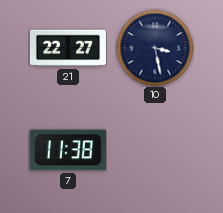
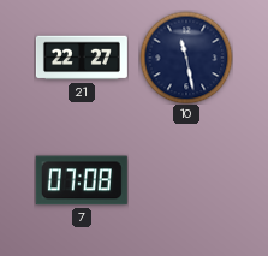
10: 3:28 -> 11:28 (186, 58)
7: 11:38 -> 07:08 (82, 180)
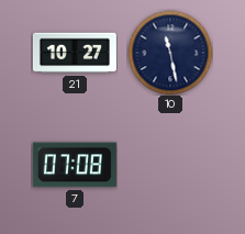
21: 22:27 -> 10:27 (75, 53)
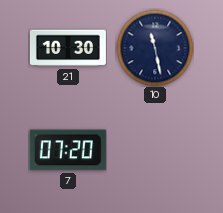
21: 10:27 -> 10:30 (68, 48)
7: 07:08 -> 07:20 (68, 150)
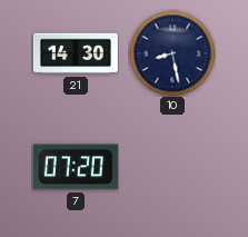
21: 10:30 -> 14:30 (76, 53)
10: 11:28 -> 8:28 (172, 53)
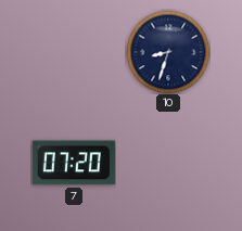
21: 14:30 -> none (76, 53)
10: 8:28 -> 8:33 (168, 52)
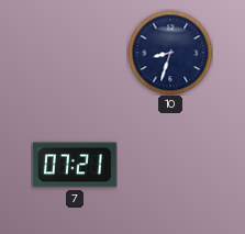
7: 07:20 -> 07:21 (75, 165)
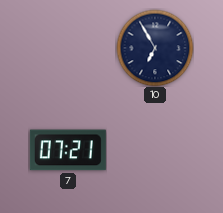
10: 8:33 -> 6:55 (155, 48)
